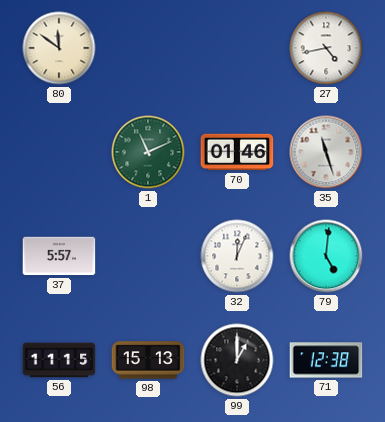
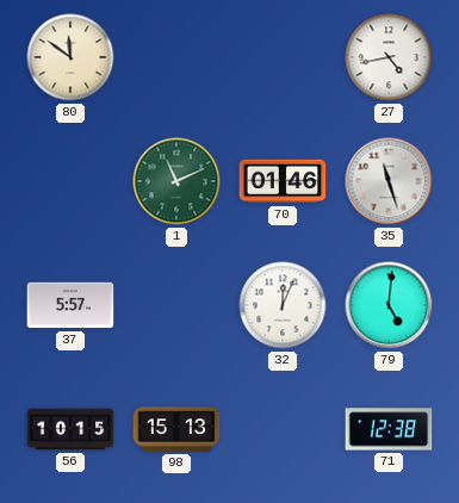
56: 11:15 -> 10:15 (70, 429)
99: 1:00 -> none (237, 360)
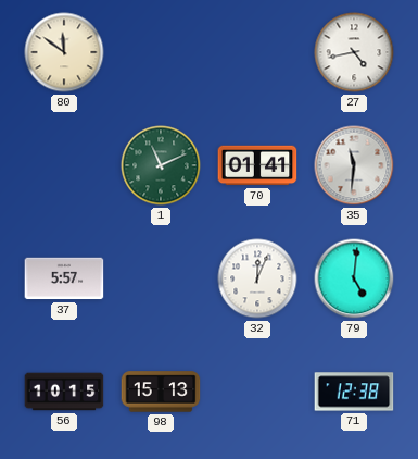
70: 01:46 -> 01:41 (257, 165)
35: 11:27 -> 11:31 (354, 165)
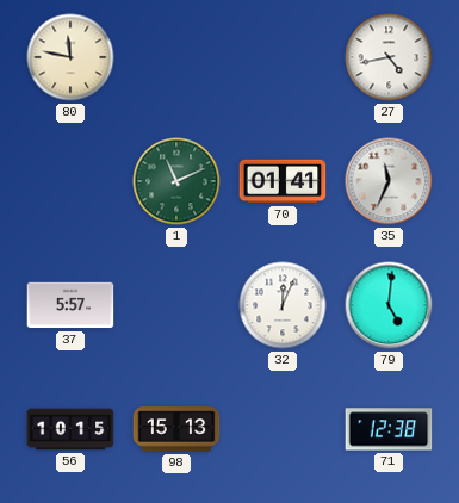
80: 11:51 -> 11:47 (70, 57)
35: 11:31 -> 11:34 (389, 181)
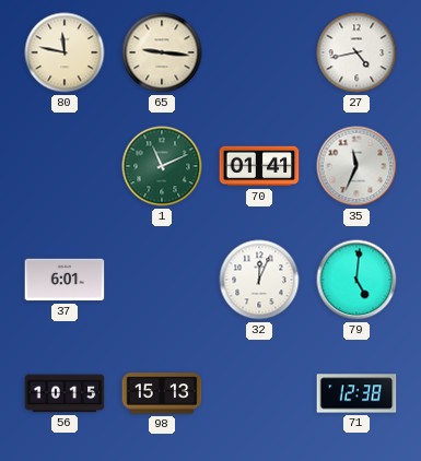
65: none -> 9:16 (162, 52)
37: 5:57 -> 6:01 (65, 280)
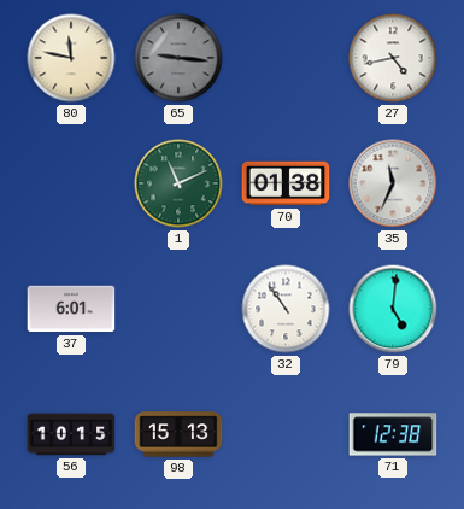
65 dial: cream -> grey (178, 58)
70: 01:41 -> 01:38 (286, 183)
32: 12:04 -> 10:54 (286, 309)
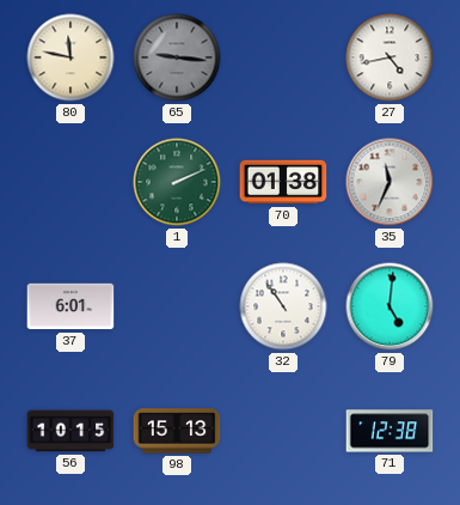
1: 11:11 -> 2:11 (177, 182)
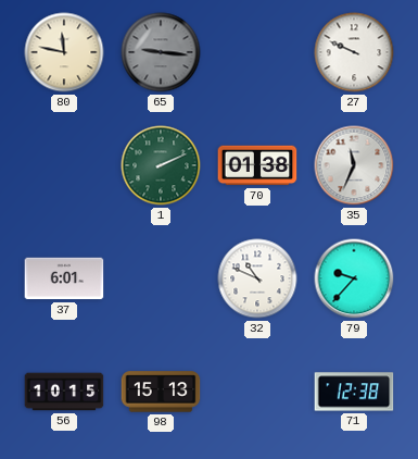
27: 4:43 -> 9:49 (354, 52)
32: 10:54 -> 10:49 (257, 278)
79: 5:01 -> 9:37 (354, 278)
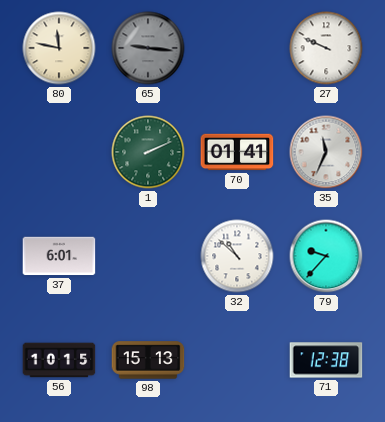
70: 01:38 -> 01:41 (237, 152)
32: 10:49 -> 10:52 (237, 256)
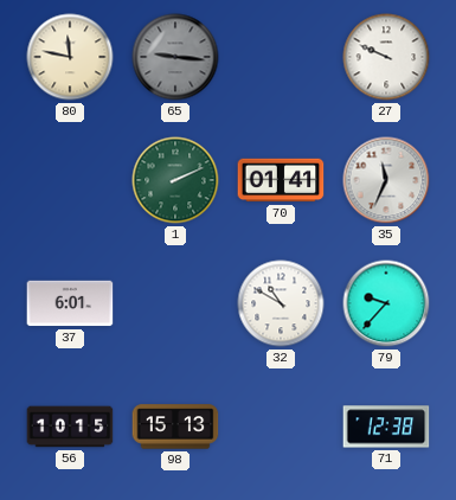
32: 10:52 -> 10:50 (281, 303)
